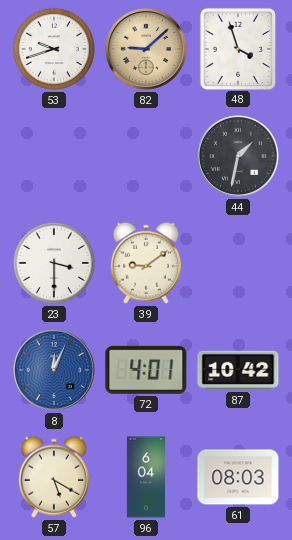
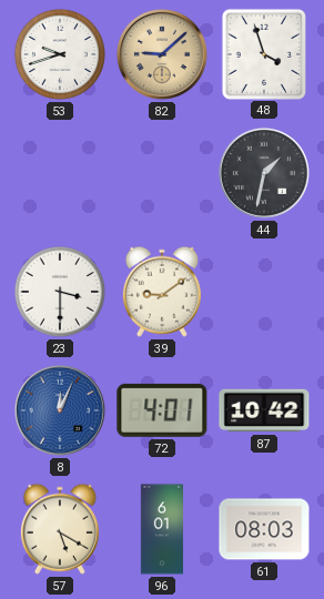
96: 6:04 -> 6:01 (161, 529)
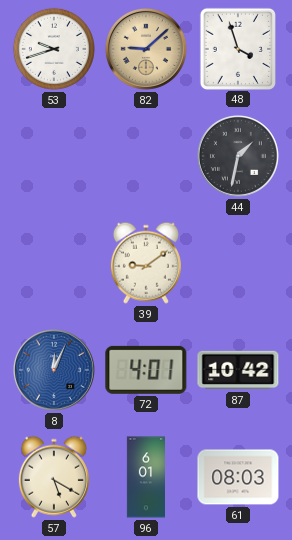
23: 3:30 -> none (60, 292)
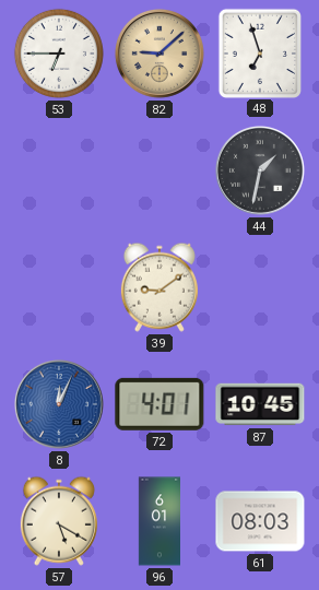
53: 9:42 -> 6:45 (59, 54)
48: 3:57 -> 6:57 (260, 52)
87: 10:42 -> 10:45 (260, 404)
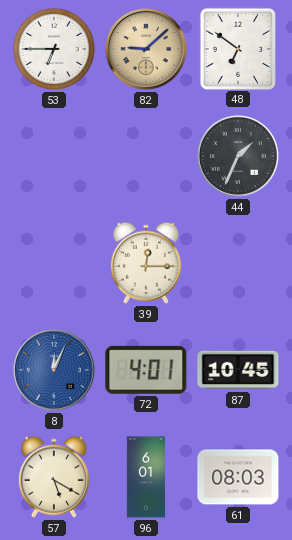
48: 6:57 -> 6:51 (238, 48)
44: 1:32 -> 1:34 (238, 156)
39: 9:09 -> 12:15 (146, 263)
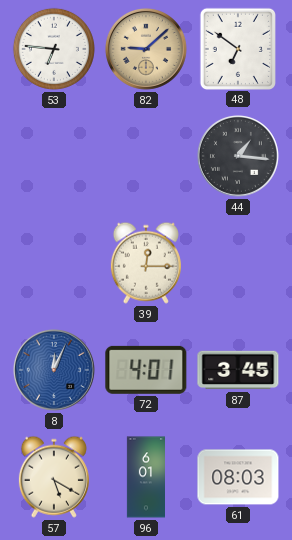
53: 6:45 -> 6:46 (54, 49)
44: 1:34 -> 1:16 (238, 156)
87: 10:45 -> 3:45 (238, 370)
